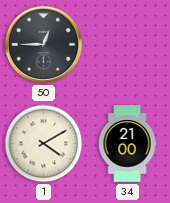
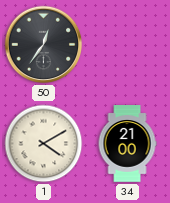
50: 12:45 -> 12:36 (44, 45)
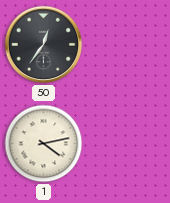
1: 4:10 -> 4:13 (44, 144)
34: 21:00 -> none (127, 144)
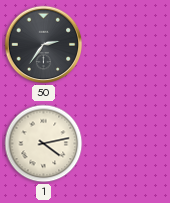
50: 12:36 -> 2:36 (44, 45)
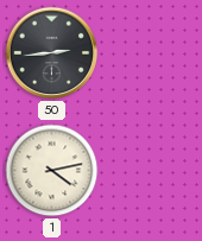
50: 2:36 -> 2:44 (52, 53)
